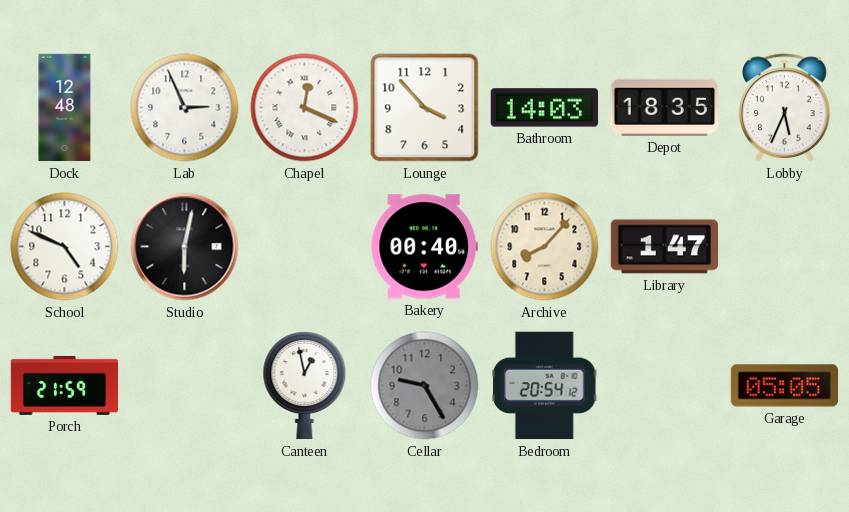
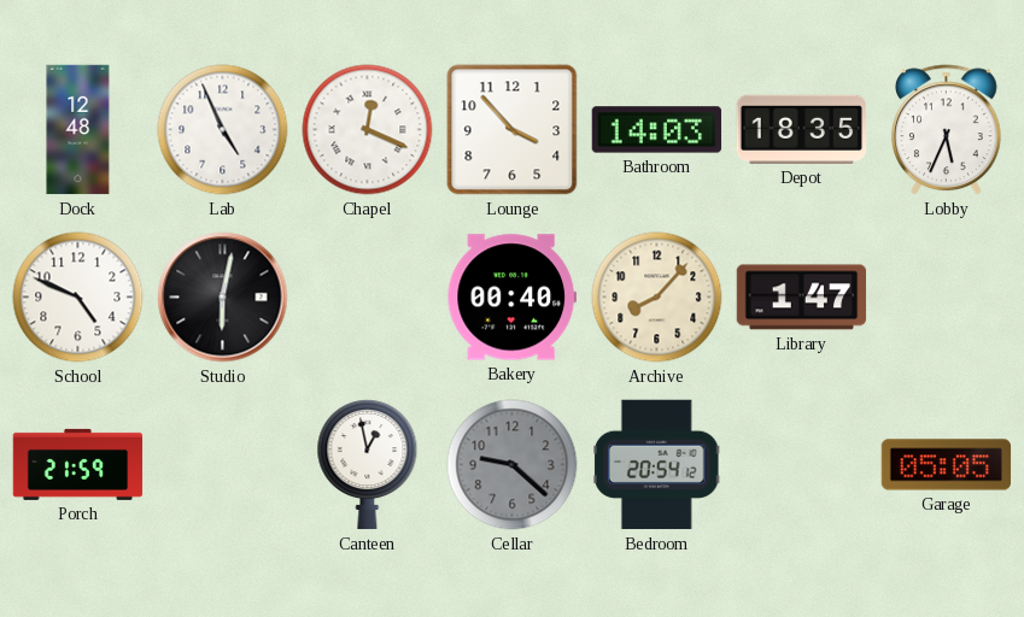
Lab: 2:56 -> 4:56 (223, 130)
Cellar: 9:25 -> 9:22 (513, 465)
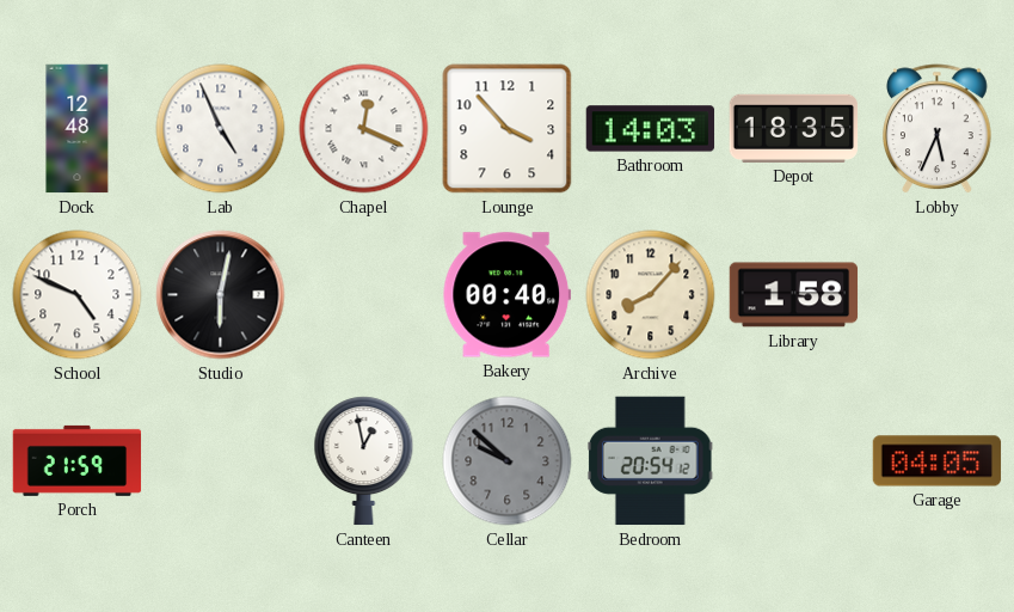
Library: 1:47 -> 1:58 (794, 295)
Cellar: 9:22 -> 9:52 (508, 461)
Garage: 05:05 -> 04:05 (938, 461)
